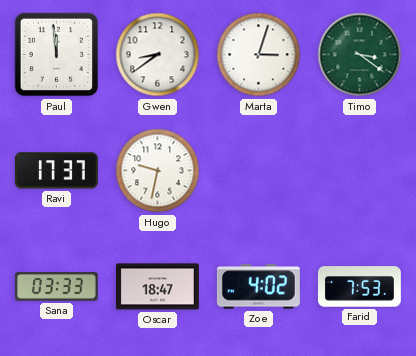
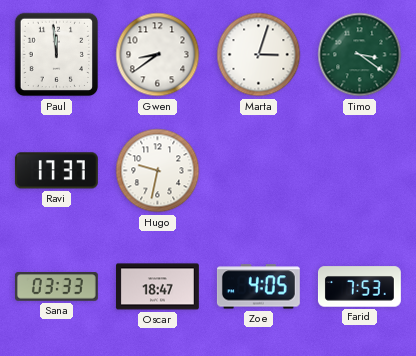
Zoe: 4:02 -> 4:05 (258, 287)
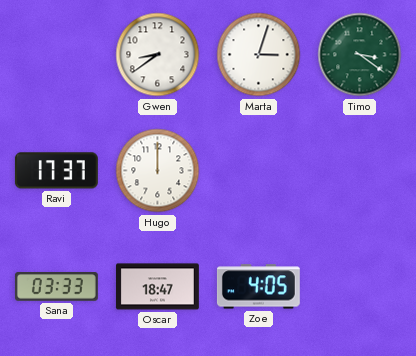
Paul: 11:59 -> none (57, 55)
Hugo: 9:32 -> 12:00 (158, 171)
Farid: 7:53 -> none (359, 287)
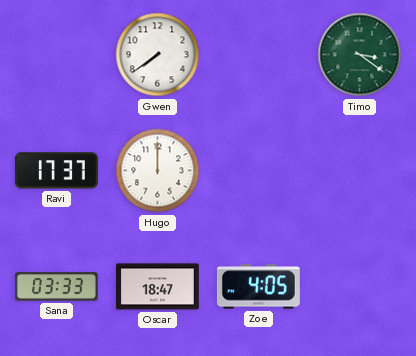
Gwen: 8:39 -> 7:39 (158, 55)
Marta: 3:03 -> none (259, 55)
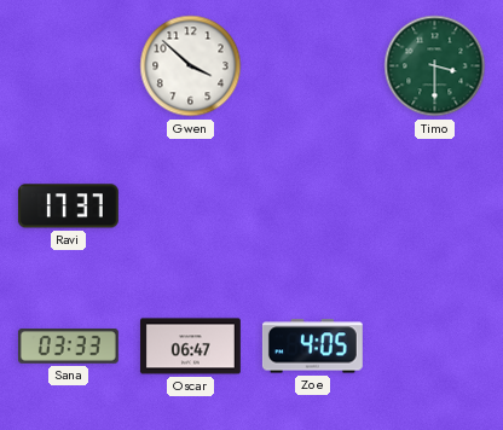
Gwen: 7:39 -> 3:52 (191, 66)
Timo: 3:21 -> 3:30 (435, 66)
Hugo: 12:00 -> none (158, 171)
Oscar: 18:47 -> 06:47 (190, 347)
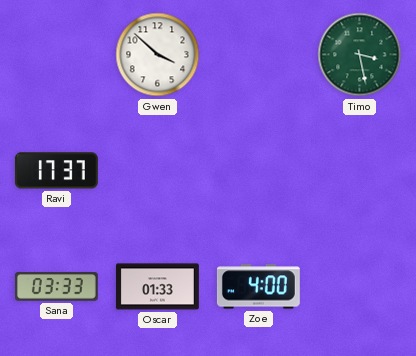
Timo: 3:30 -> 3:28 (360, 55)
Oscar: 06:47 -> 01:33 (157, 287)
Zoe: 4:05 -> 4:00 (258, 287)
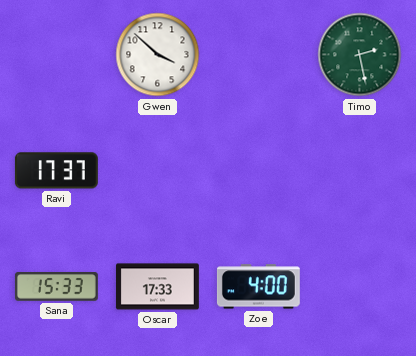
Timo: 3:28 -> 2:28 (360, 55)
Sana: 03:33 -> 15:33 (56, 287)
Oscar: 01:33 -> 17:33 (157, 287)
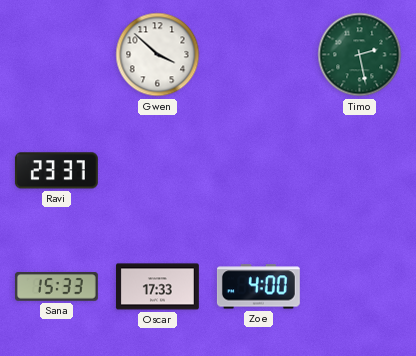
Ravi: 17:37 -> 23:37 (56, 171)
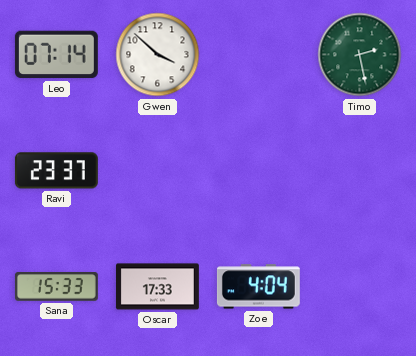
Leo: none -> 07:14 (56, 55)
Zoe: 4:00 -> 4:04 (258, 287)
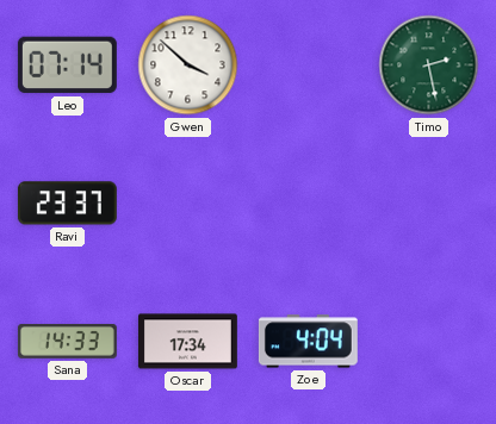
Sana: 15:33 -> 14:33 (67, 342)
Oscar: 17:33 -> 17:34 (187, 342)
